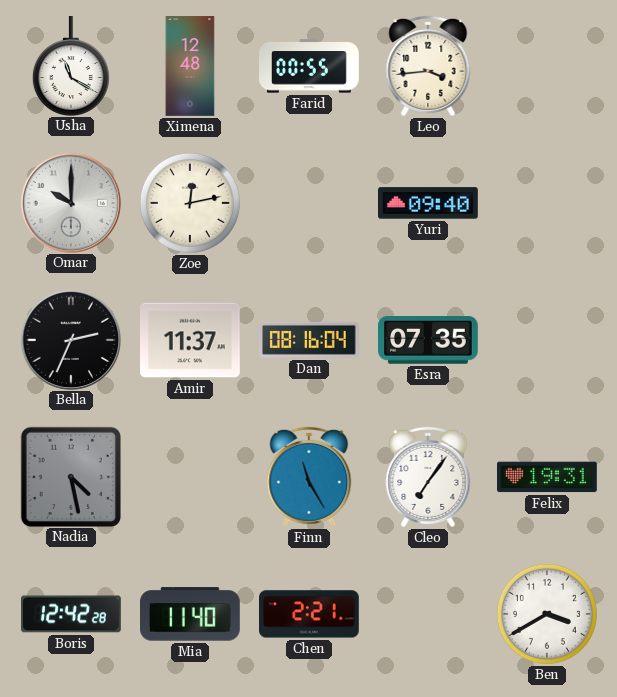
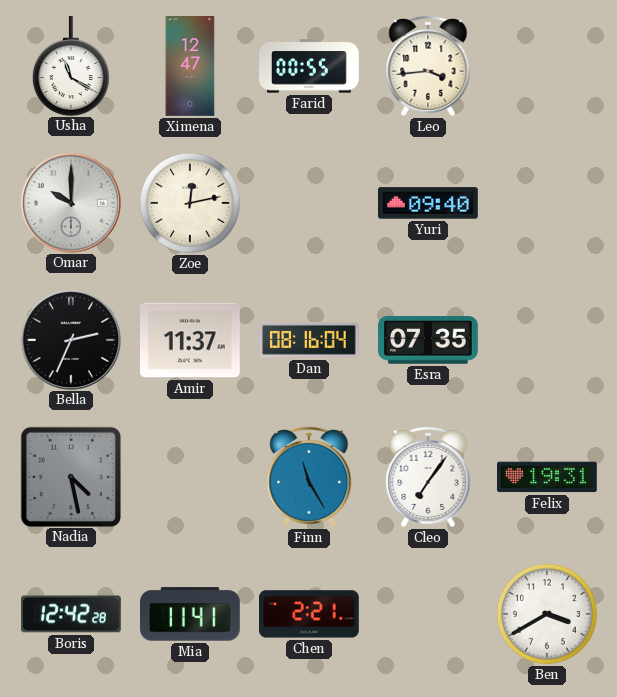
Ximena: 12:48 -> 12:47 (190, 66)
Mia: 11:40 -> 11:41 (191, 614)
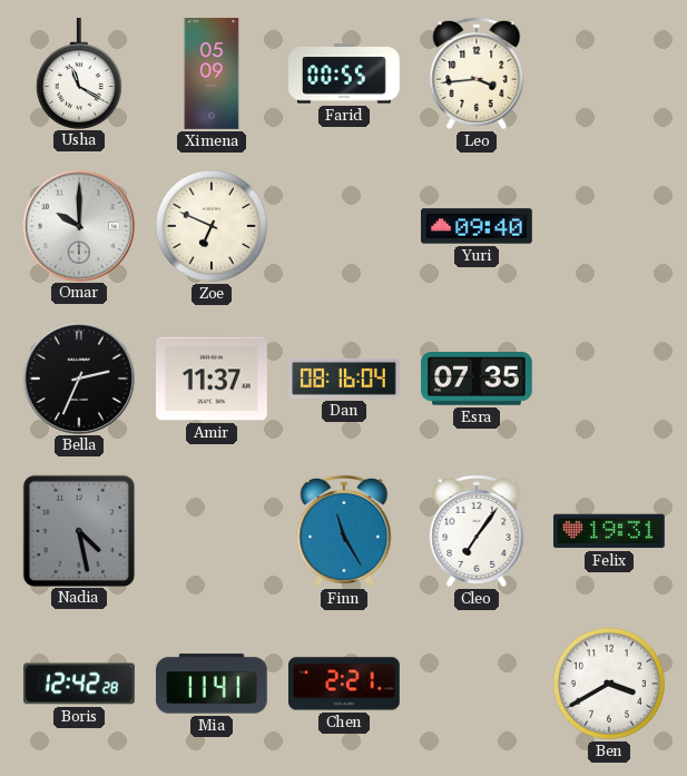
Ximena: 12:47 -> 05:09 (212, 73)
Zoe: 12:13 -> 6:49 (212, 226)
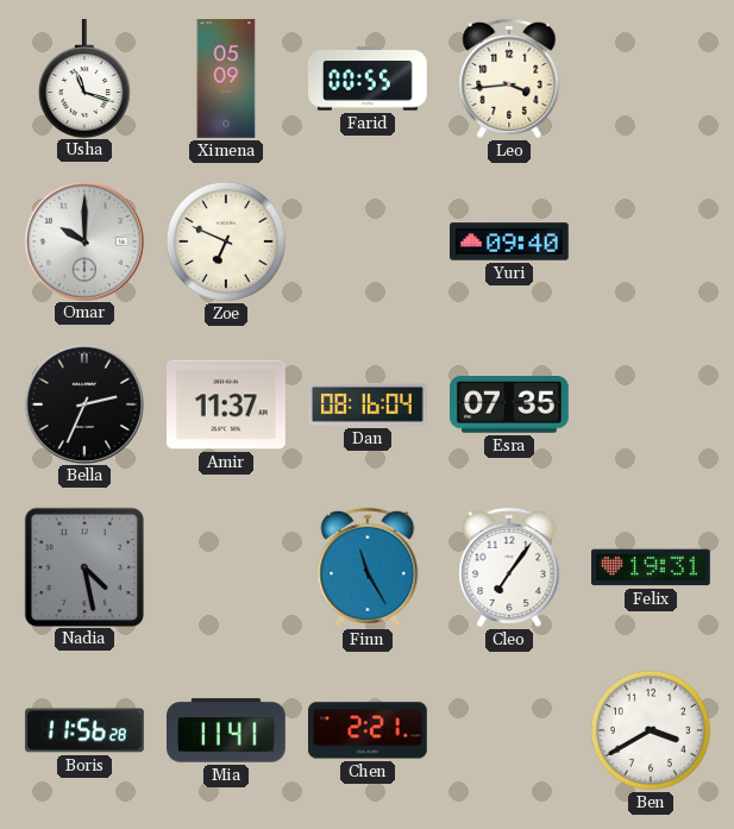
Usha: 11:20 -> 11:18 (84, 78)
Boris: 12:42 -> 11:56 (86, 730)
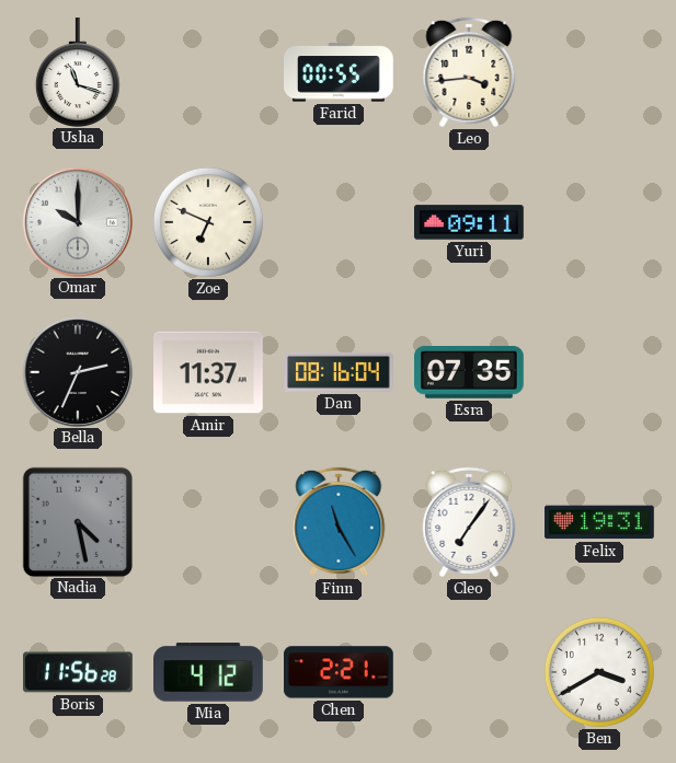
Ximena: 05:09 -> none (226, 78)
Yuri: 09:40 -> 09:11 (470, 222)
Mia: 11:41 -> 4:12 (209, 672)
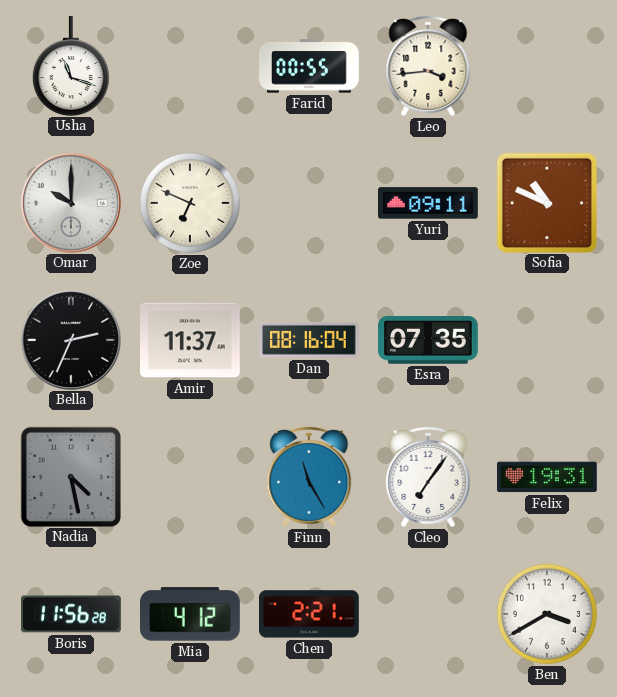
Sofia: none -> 10:49 (546, 202)
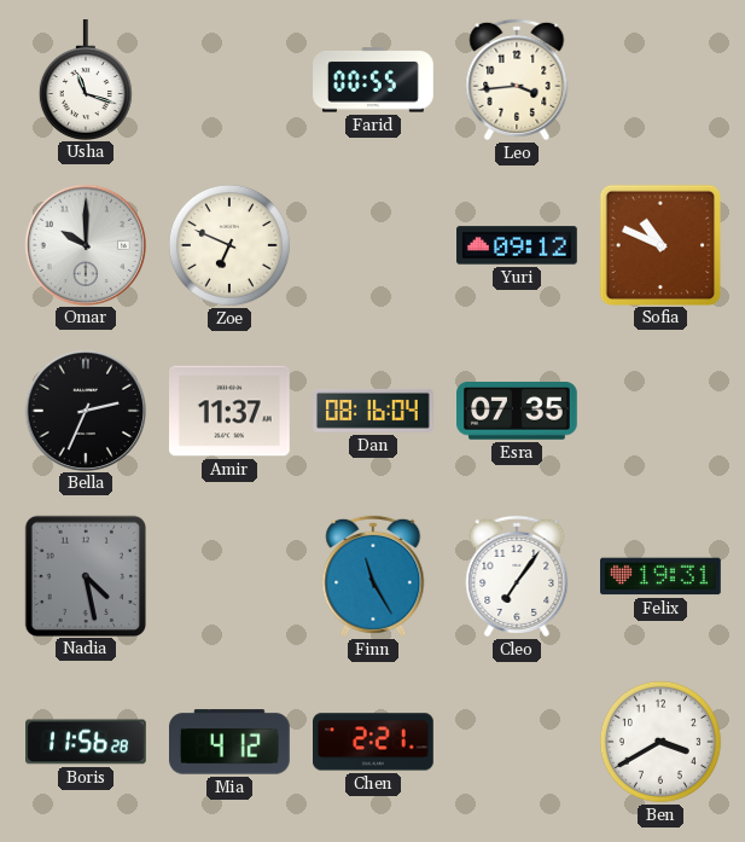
Yuri: 09:11 -> 09:12 (518, 245)
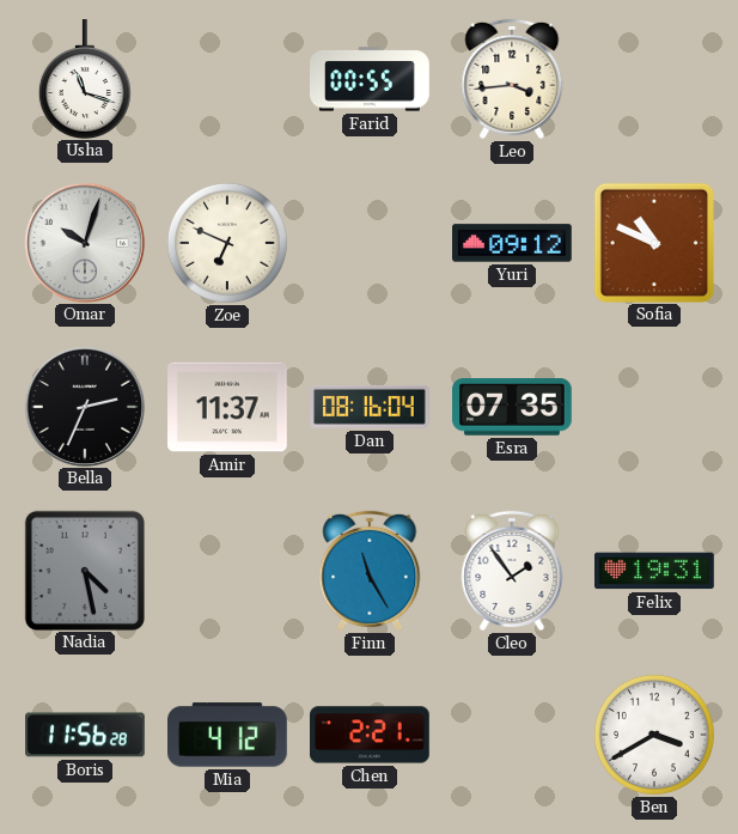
Omar: 10:00 -> 10:03 (84, 242)
Cleo: 7:06 -> 1:54 (512, 571)
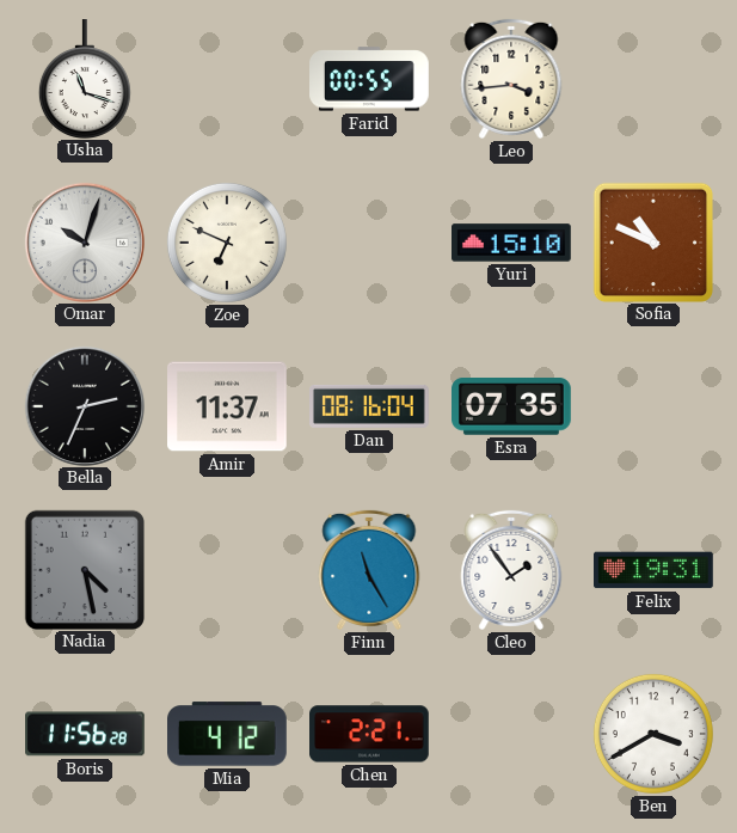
Yuri: 09:12 -> 15:10 (512, 243)
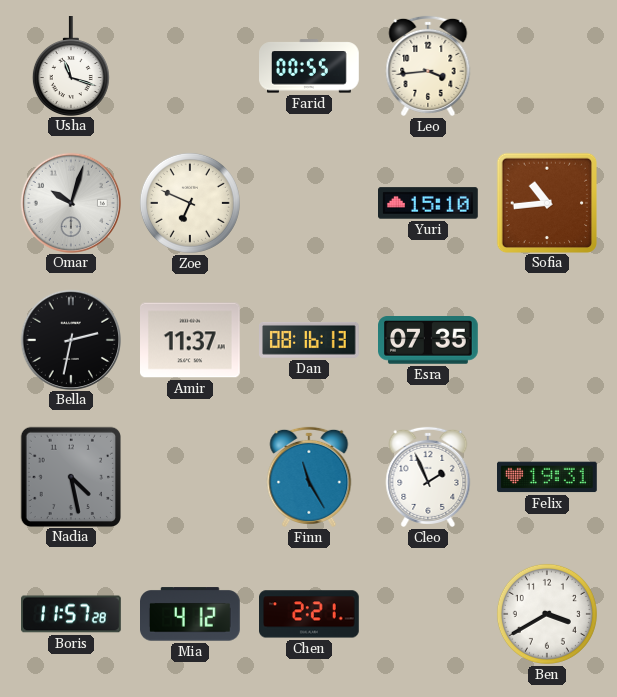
Sofia: 10:49 -> 10:44 (546, 202)
Bella: 2:34 -> 2:32 (70, 339)
Dan: 08:16:04 -> 08:16:13 (310, 340)
Cleo: 1:54 -> 1:56 (428, 477)
Boris: 11:56 -> 11:57 (72, 614)
